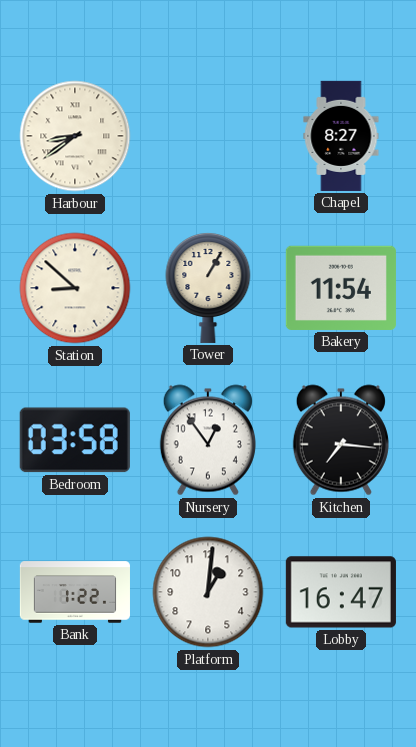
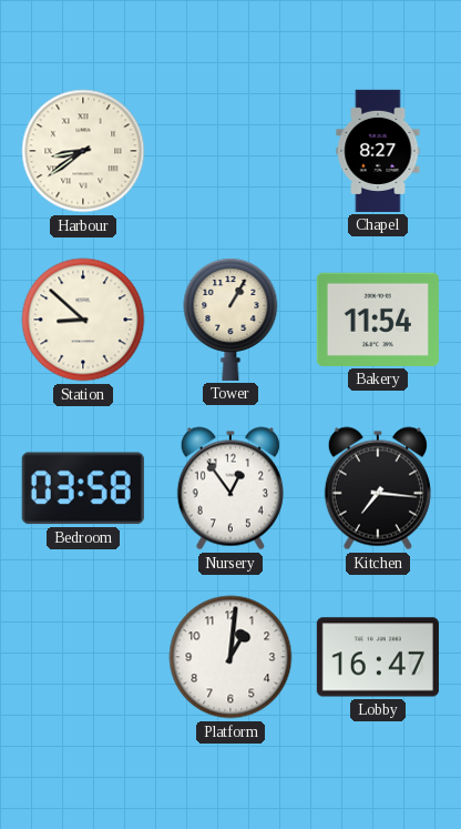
Bank: 1:22 -> none (75, 592)
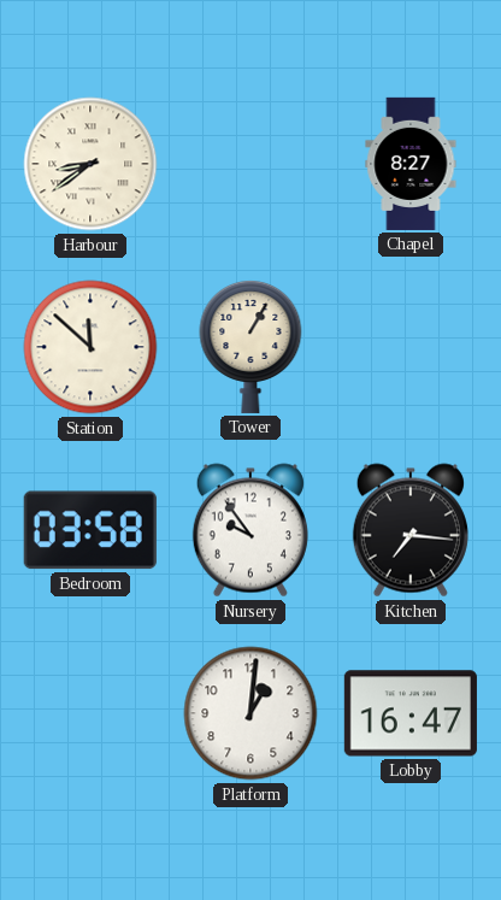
Station: 8:52 -> 11:52 (90, 347)
Bakery: 11:54 -> none (378, 320)
Nursery: 12:54 -> 9:54 (250, 530)
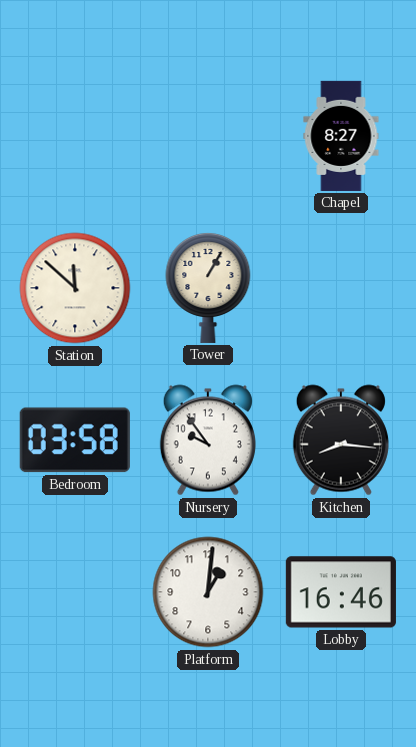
Harbour: 8:39 -> none (90, 164)
Kitchen: 7:16 -> 8:16 (341, 440)
Lobby: 16:47 -> 16:46 (341, 592)
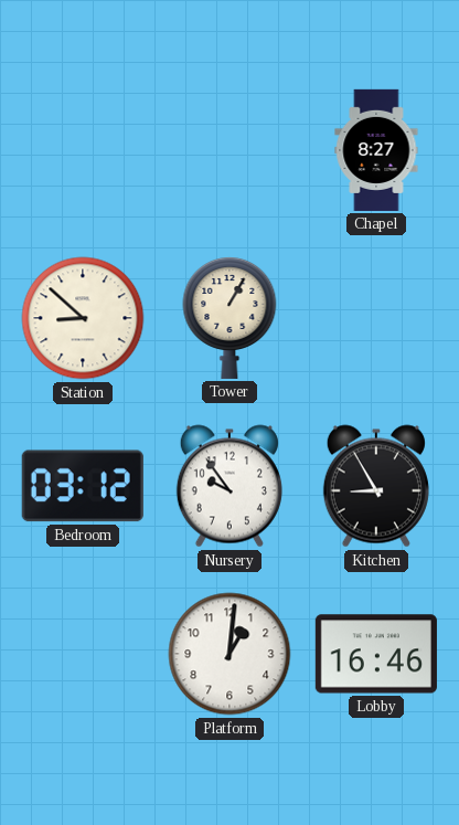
Station: 11:52 -> 8:52 (83, 318)
Bedroom: 03:58 -> 03:12 (83, 486)
Kitchen: 8:16 -> 8:55 (376, 486)
